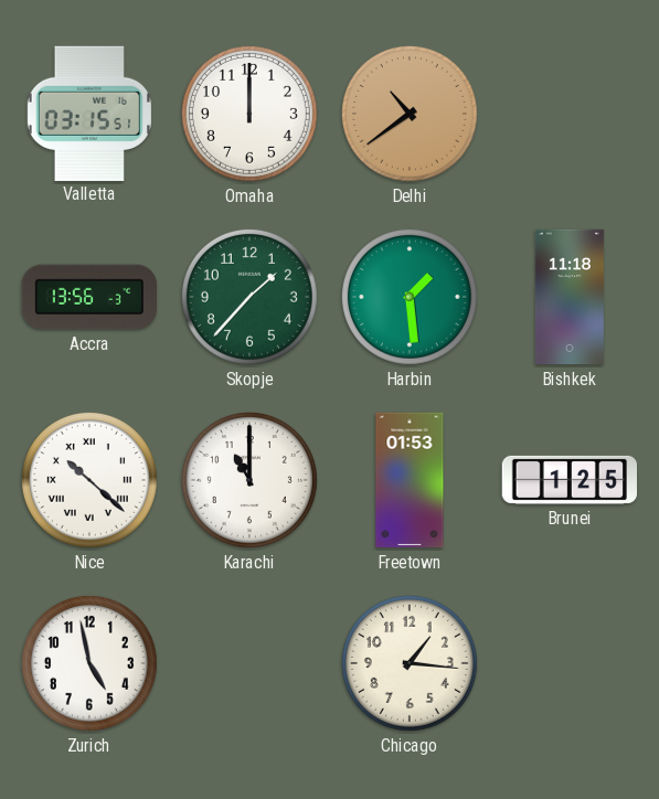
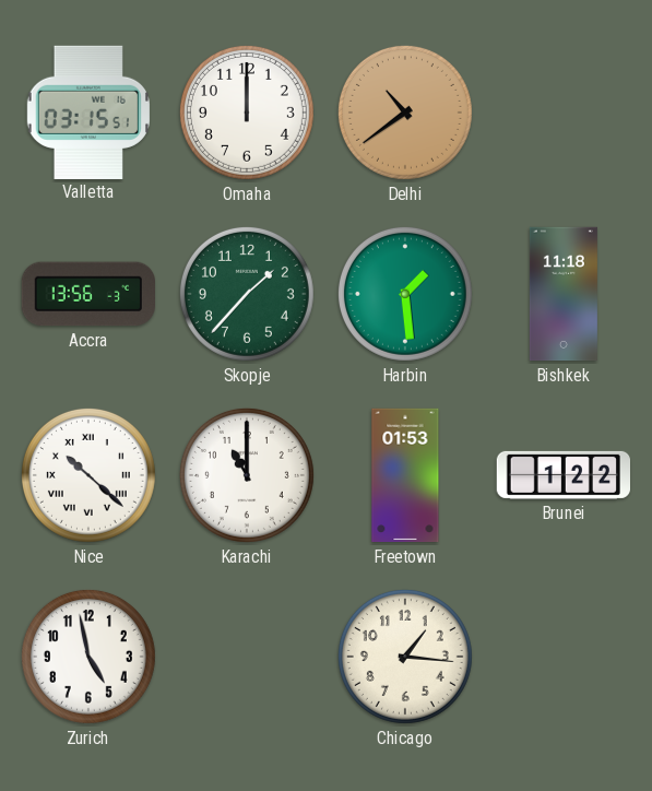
Brunei: 1:25 -> 1:22 (562, 475)
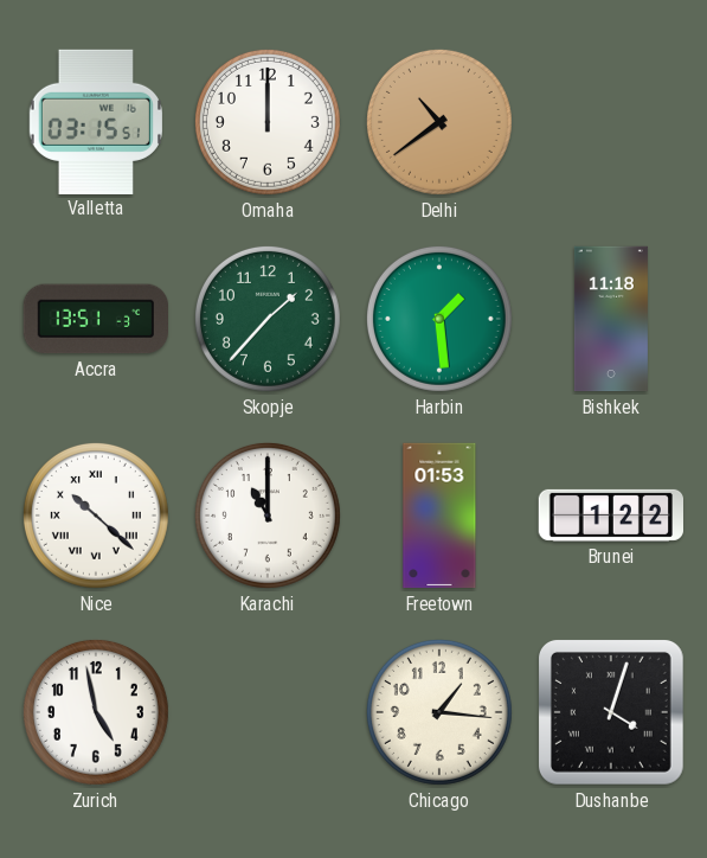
Accra: 13:56 -> 13:51 (95, 319)
Dushanbe: none -> 4:03 (611, 712)
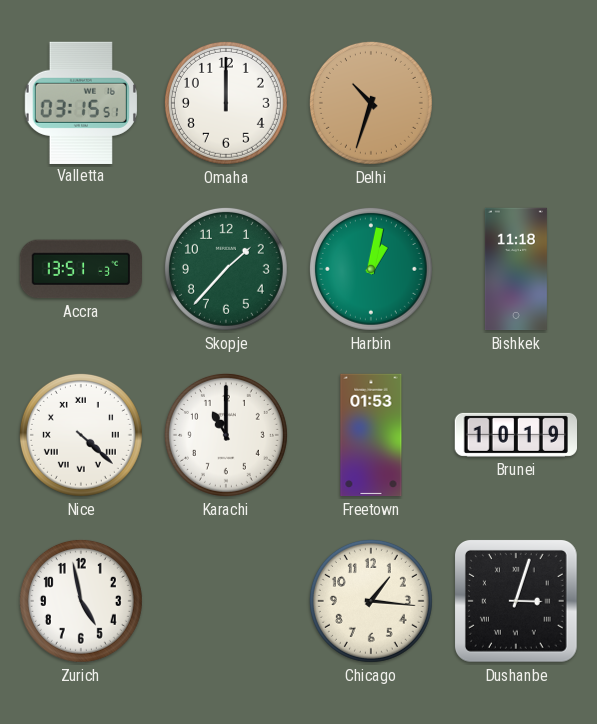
Delhi: 10:39 -> 10:33 (371, 103)
Harbin: 1:29 -> 1:02 (371, 269)
Nice: 10:22 -> 4:22 (81, 435)
Brunei: 1:22 -> 10:19 (515, 435)
Dushanbe: 4:03 -> 3:03 (516, 601)
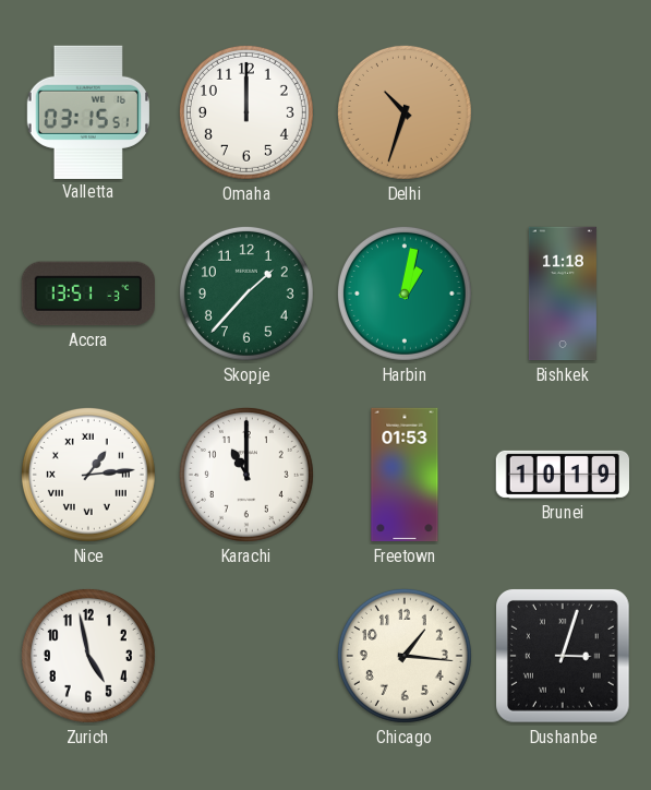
Nice: 4:22 -> 1:14 (88, 475)
